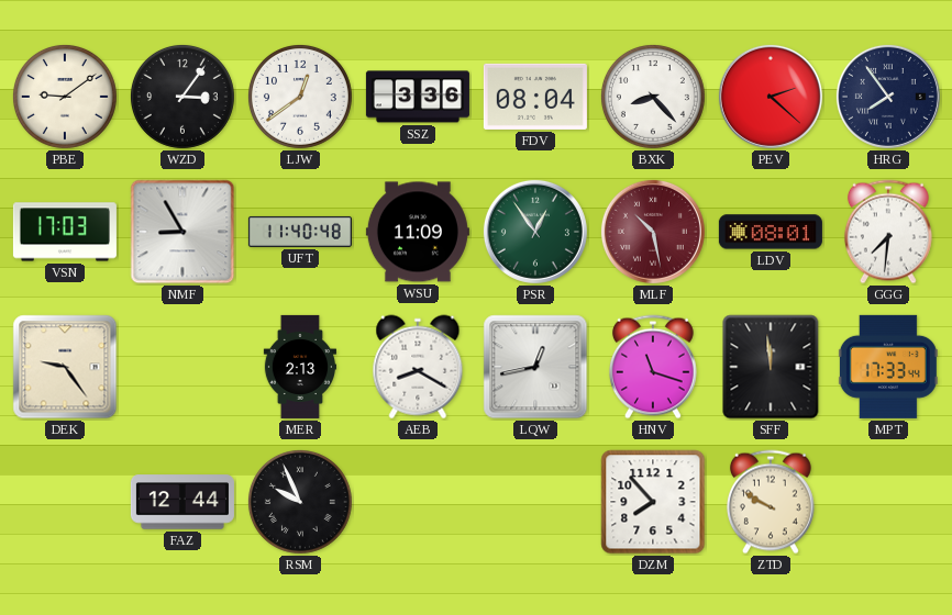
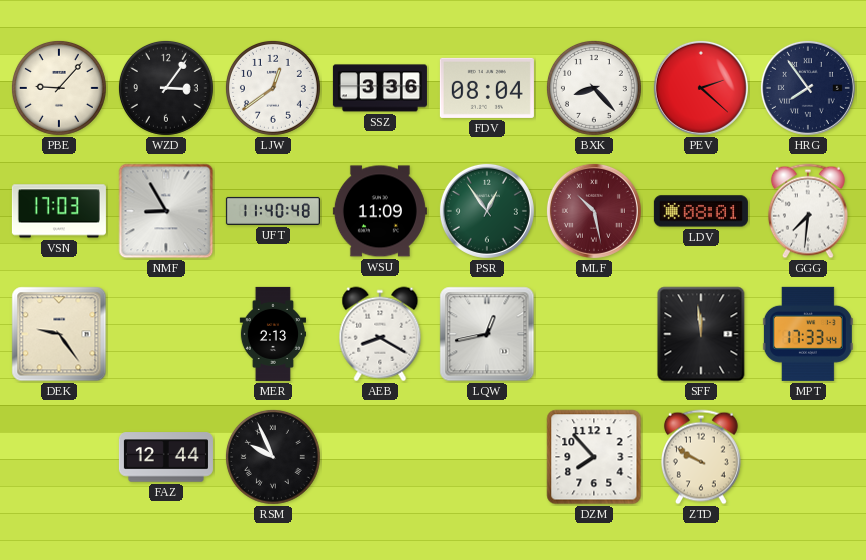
PBE: 9:09 -> 9:07 (59, 88)
HNV: 11:18 -> none (653, 367)
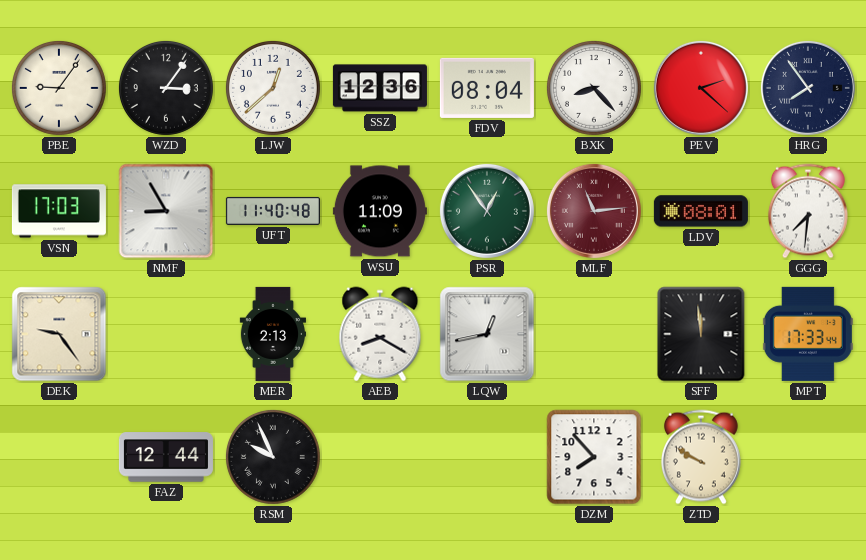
PBE: 9:07 -> 9:06 (59, 88)
LJW: 12:39 -> 12:38 (273, 88)
SSZ: 3:36 -> 12:36 (380, 88)
MLF: 10:28 -> 11:14 (594, 211)
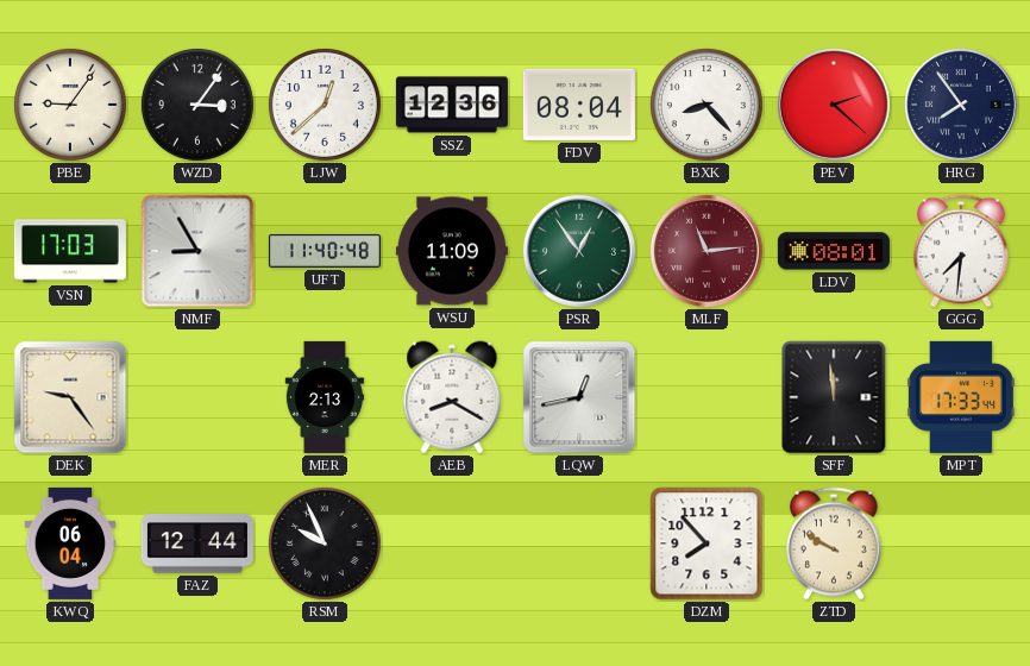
KWQ: none -> 06:04 (70, 544)
